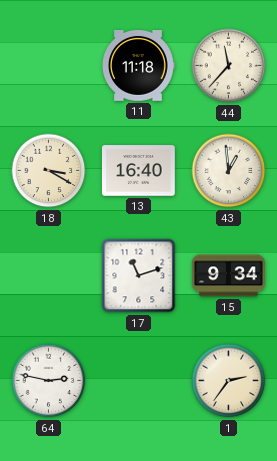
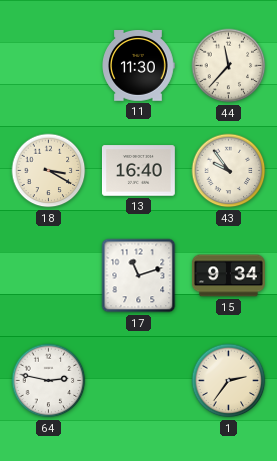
11: 11:18 -> 11:30 (138, 66)
43: 12:59 -> 9:54 (229, 171)
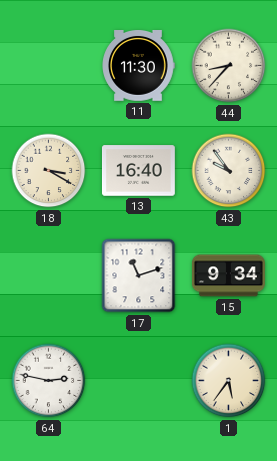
44: 11:37 -> 8:37 (229, 66)
1: 2:36 -> 5:36 (229, 381)
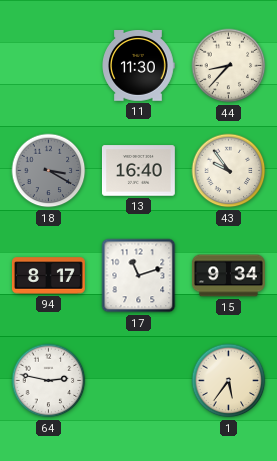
18 dial: cream -> grey (49, 171)
94: none -> 8:17 (48, 276)
